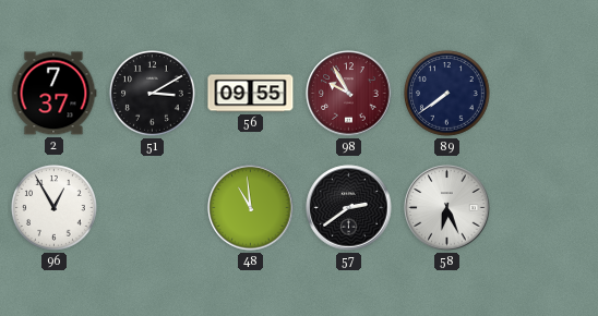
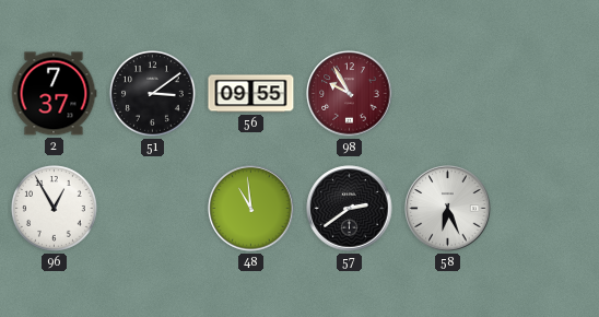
51: 3:10 -> 3:09 (153, 94)
89: 7:39 -> none (447, 94)
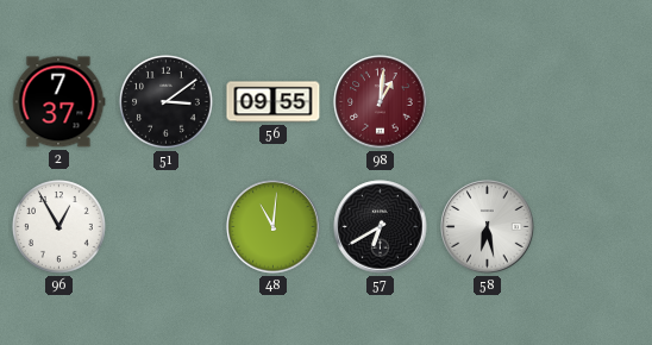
98: 9:55 -> 1:01 (381, 102)
48: 10:59 -> 11:01 (274, 227)
57: 2:39 -> 6:40 (381, 227)
58: 6:26 -> 6:28 (488, 227)
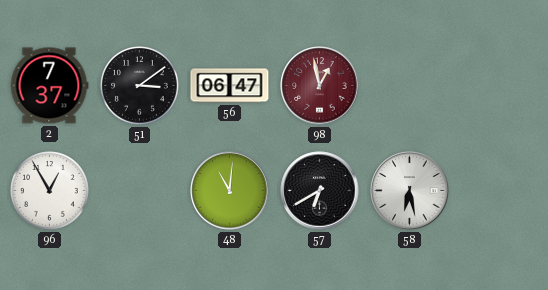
56: 09:55 -> 06:47 (230, 86)
98: 1:01 -> 12:58 (320, 86)
